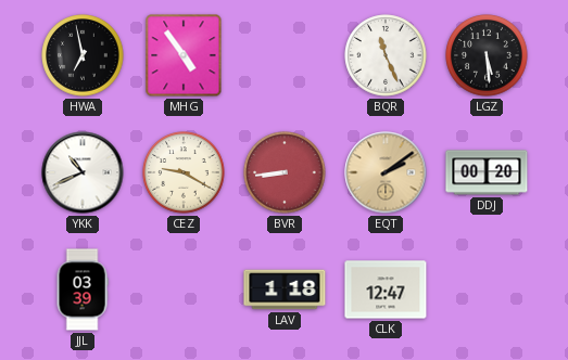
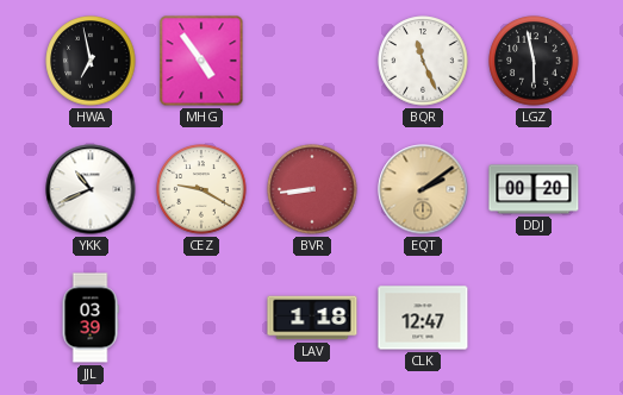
LGZ: 5:29 -> 5:58 (534, 61)
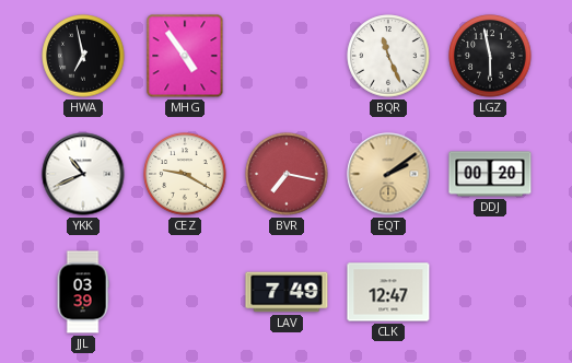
BVR: 8:44 -> 7:17 (287, 174)
LAV: 1:18 -> 7:49 (287, 292)
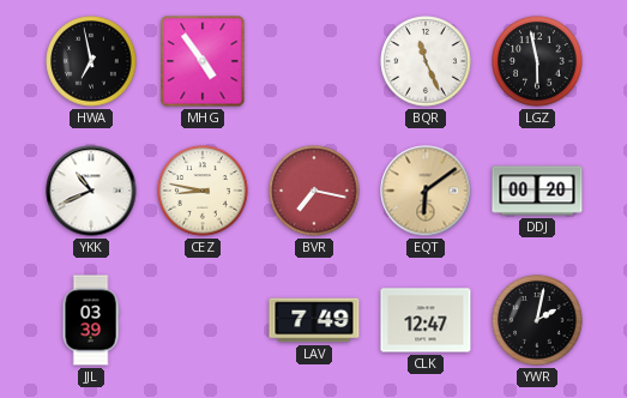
CEZ: 9:20 -> 8:47 (203, 191)
EQT: 2:09 -> 6:09 (426, 191)
YWR: none -> 2:02 (537, 320)
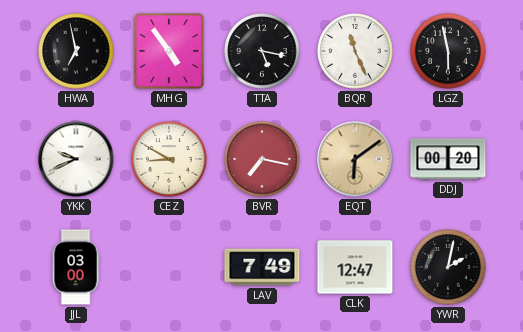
TTA: none -> 5:17 (262, 51)
YKK: 10:41 -> 9:41 (76, 159)
CEZ: 8:47 -> 8:50 (169, 159)
JJL: 03:39 -> 03:00 (76, 267)
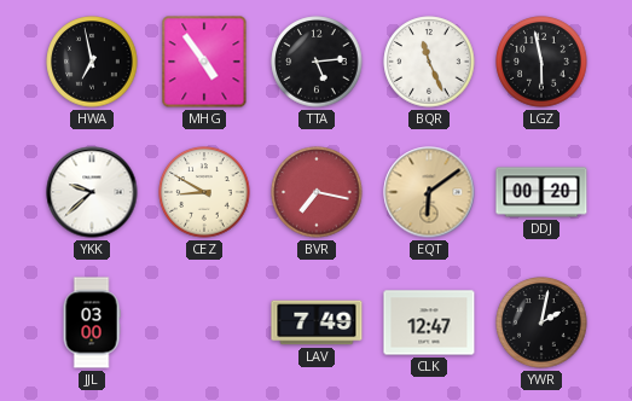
TTA: 5:17 -> 5:14 (317, 62)
YKK: 9:41 -> 9:38 (92, 192)
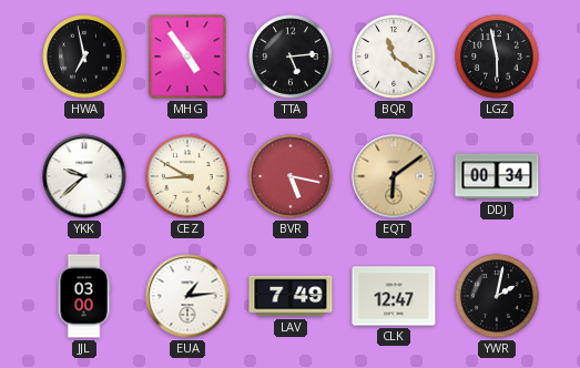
BQR: 11:26 -> 11:21 (394, 57)
BVR: 7:17 -> 5:17 (291, 176)
DDJ: 00:20 -> 00:34 (497, 176)
EUA: none -> 1:14 (187, 296)
